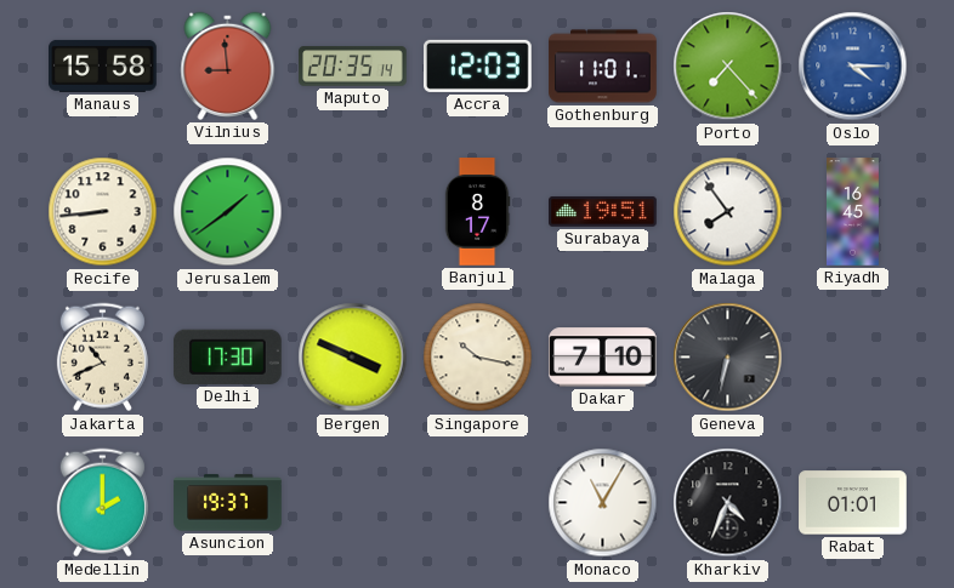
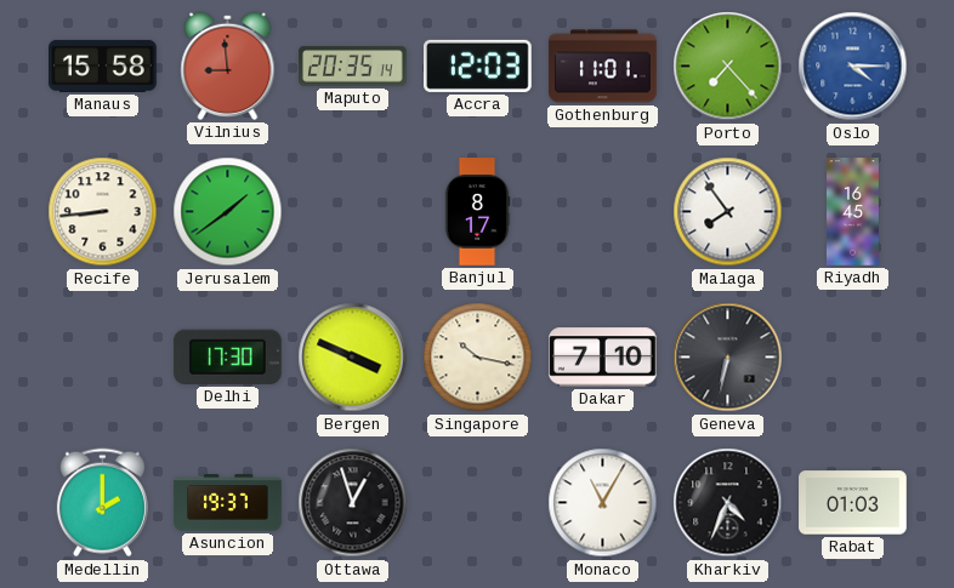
Surabaya: 19:51 -> none (603, 211)
Jakarta: 10:41 -> none (102, 358)
Ottawa: none -> 12:57 (353, 503)
Rabat: 01:01 -> 01:03 (853, 503)
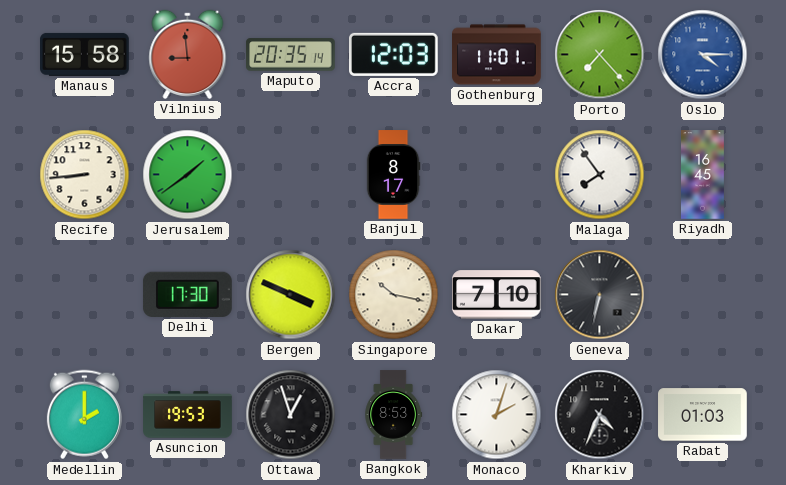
Asuncion: 19:37 -> 19:53 (188, 415)
Bangkok: none -> 8:53 (394, 415)
Monaco: 11:05 -> 2:03 (497, 415)
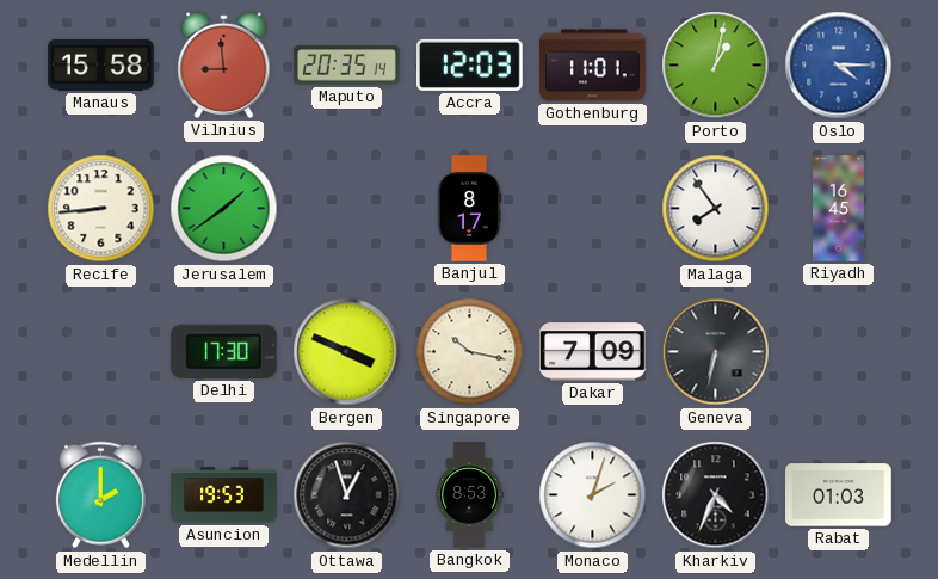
Porto: 7:23 -> 1:02 (716, 66)
Dakar: 7:10 -> 7:09 (593, 352)
